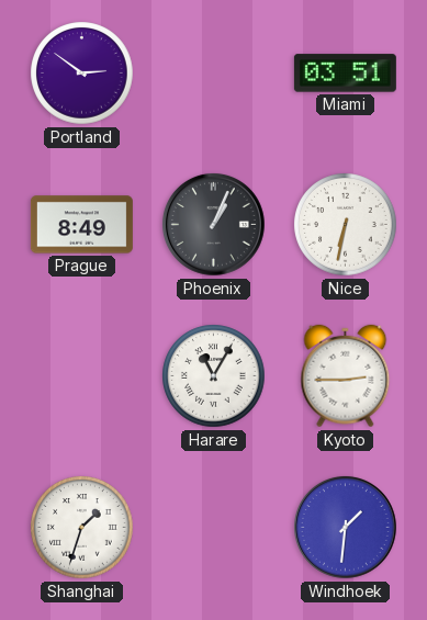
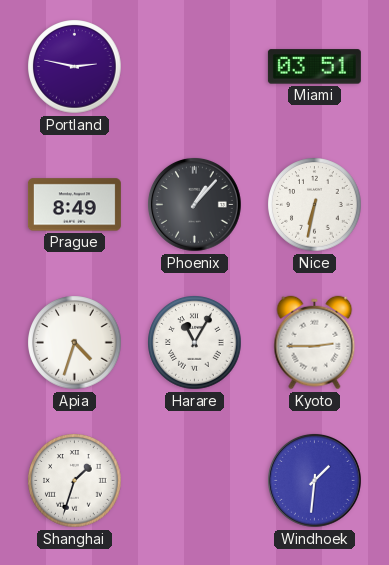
Portland: 2:51 -> 2:47 (75, 67)
Phoenix: 1:04 -> 1:07 (195, 205)
Apia: none -> 4:33 (75, 343)
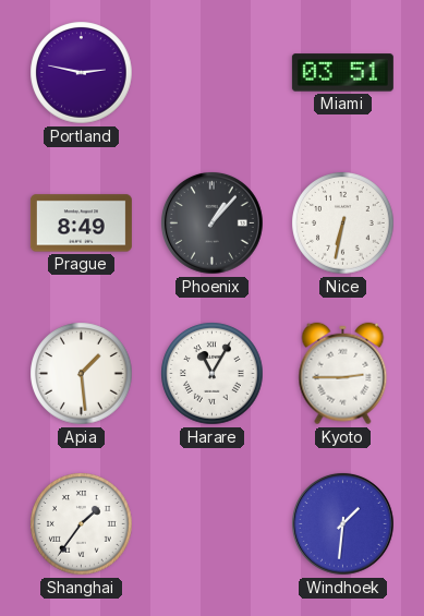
Apia: 4:33 -> 1:29 (82, 374)
Shanghai: 1:33 -> 1:36 (82, 524)
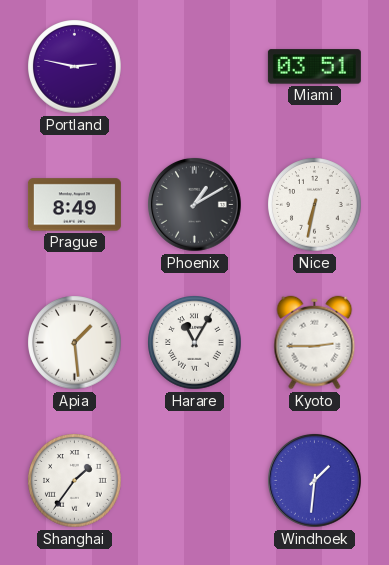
Phoenix: 1:07 -> 1:10 (195, 205)
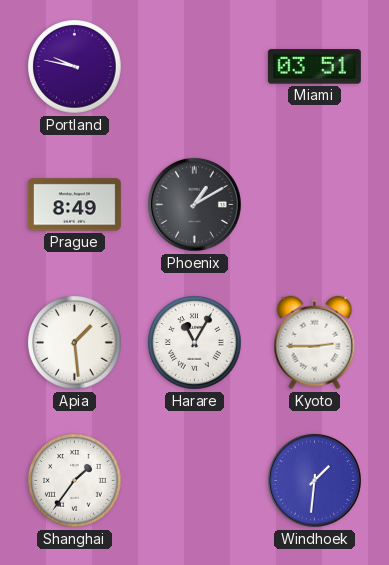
Portland: 2:47 -> 9:47 (75, 67)
Nice: 6:32 -> none (315, 205)
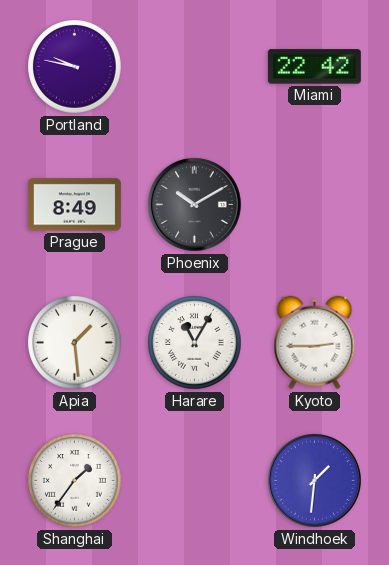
Miami: 03:51 -> 22:42 (314, 67)
Phoenix: 1:10 -> 10:10 (195, 205)
